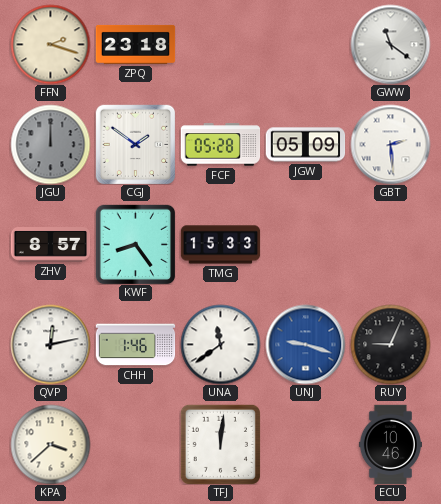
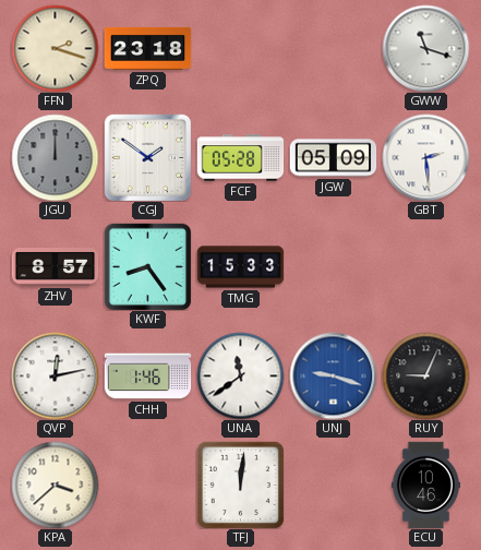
GWW: 11:21 -> 11:18 (425, 48)
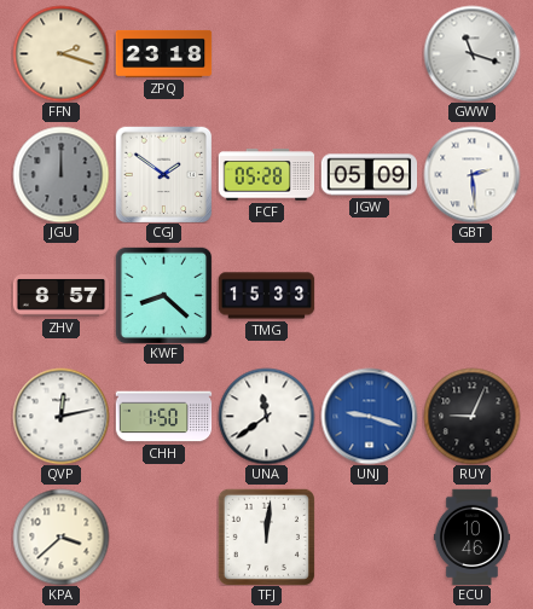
KWF: 8:24 -> 8:22 (163, 295)
CHH: 1:46 -> 1:50 (163, 417)
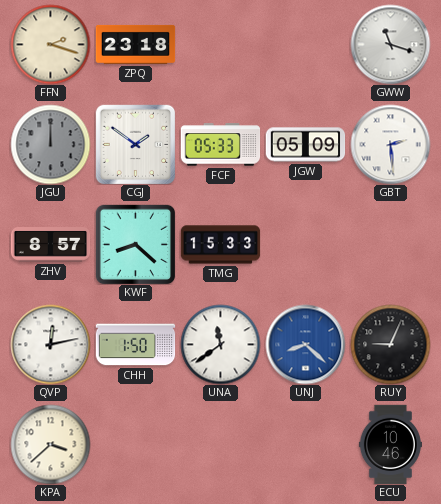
FCF: 05:28 -> 05:33 (220, 145)
UNJ: 9:18 -> 8:22 (305, 344)
TFJ: 12:01 -> none (266, 536)
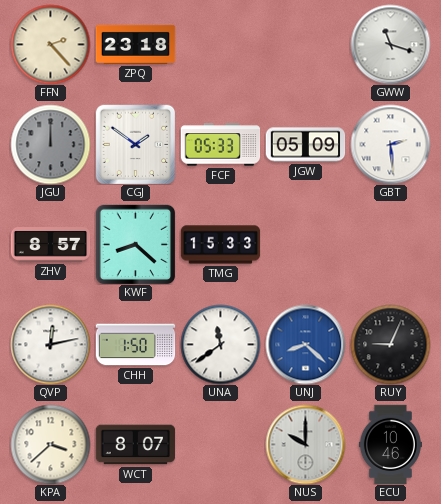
FFN: 2:18 -> 2:23 (50, 44)
WCT: none -> 8:07 (135, 445)
NUS: none -> 10:00 (305, 444)
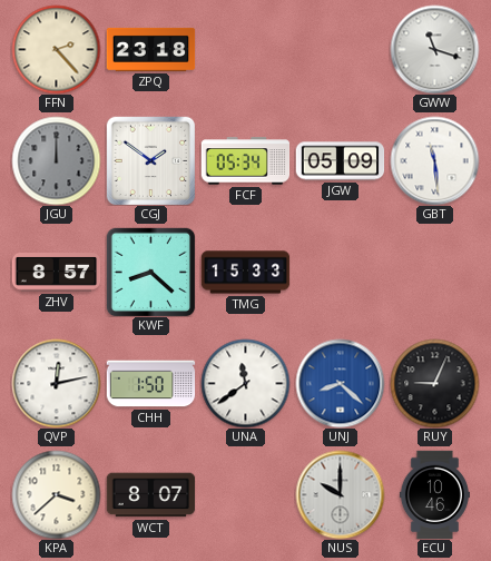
FCF: 05:33 -> 05:34 (245, 161)
GBT: 2:29 -> 11:29 (434, 160)
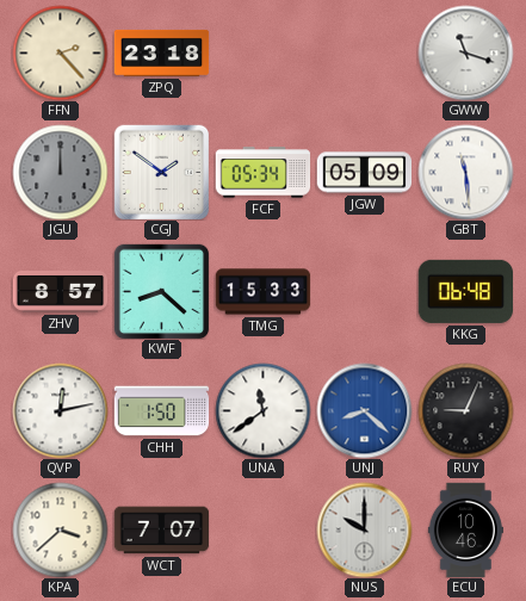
KKG: none -> 06:48 (465, 291)
WCT: 8:07 -> 7:07 (161, 531)
